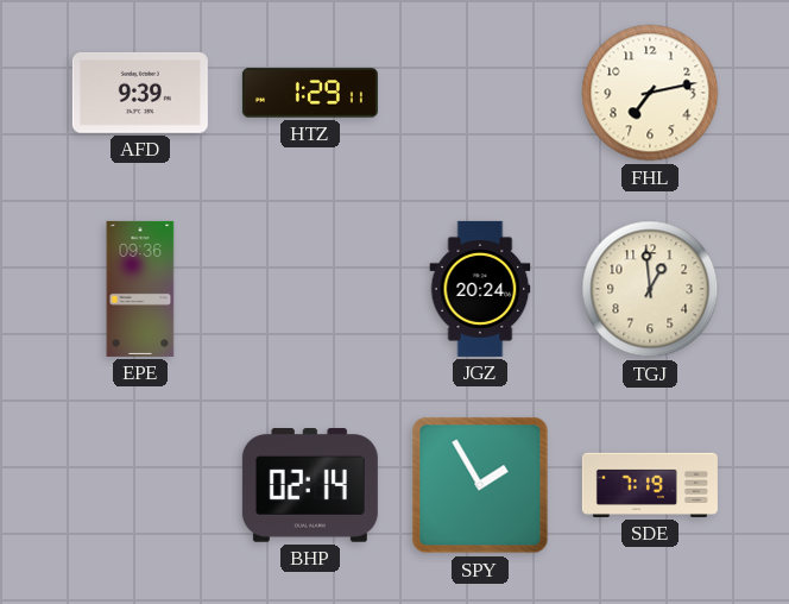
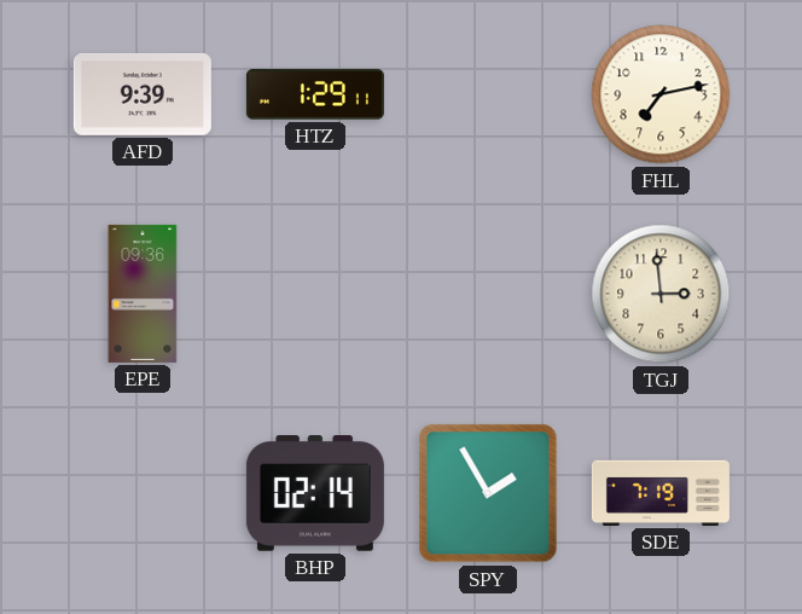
JGZ: 20:24 -> none (480, 289)
TGJ: 12:59 -> 2:59 (661, 294)
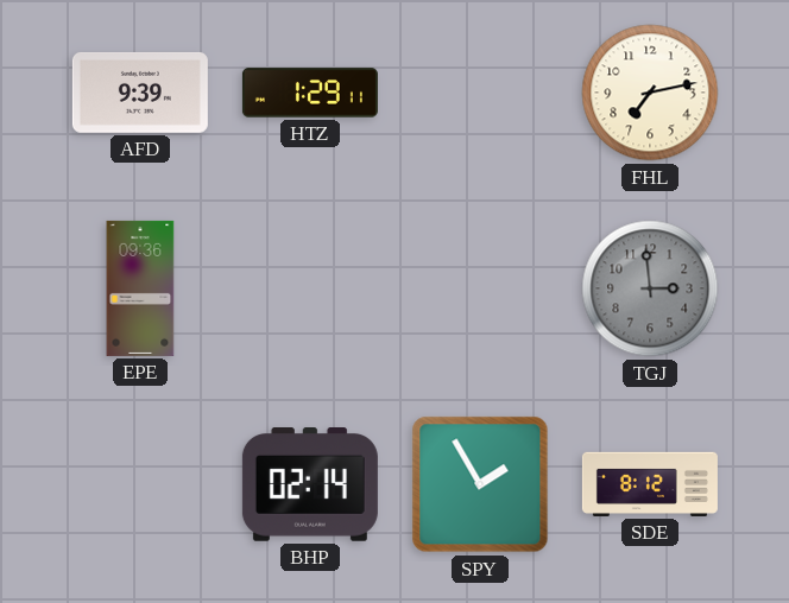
TGJ dial: cream -> grey (650, 288)
SDE: 7:19 -> 8:12 (650, 484)
